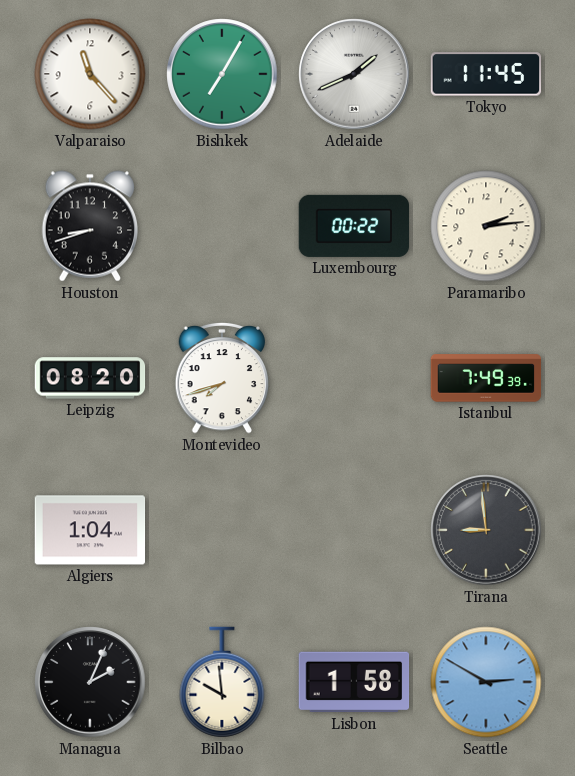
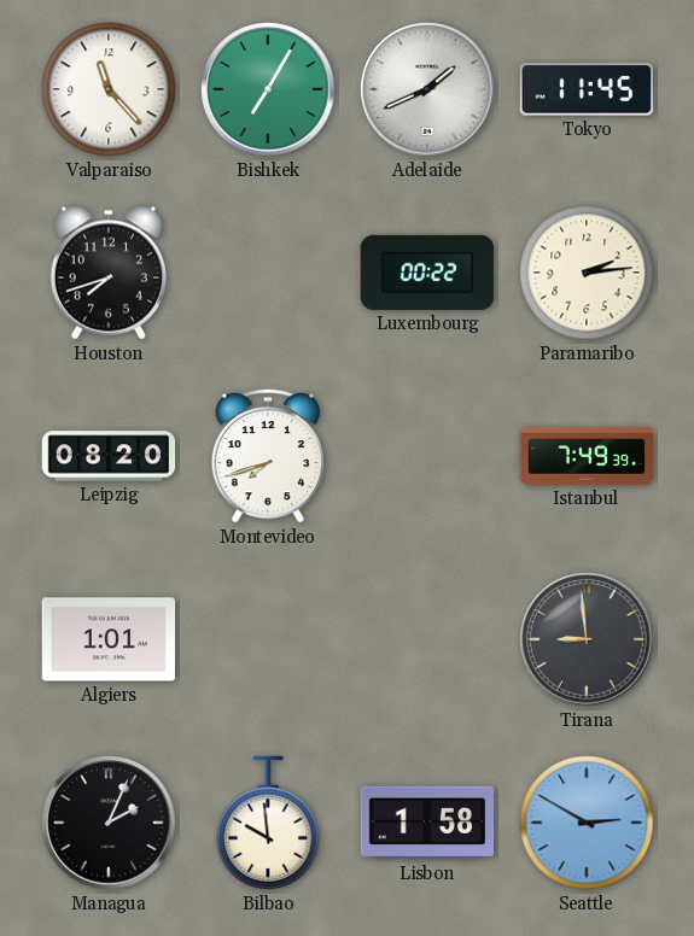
Houston: 8:42 -> 7:42 (107, 273)
Algiers: 1:04 -> 1:01 (109, 639)
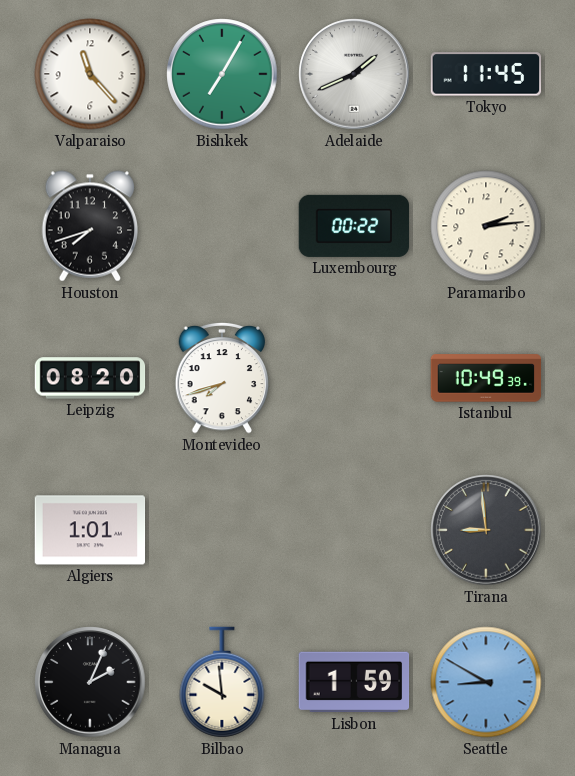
Istanbul: 7:49 -> 10:49 (486, 378)
Lisbon: 1:58 -> 1:59 (354, 682)
Seattle: 2:50 -> 8:50 (486, 682)
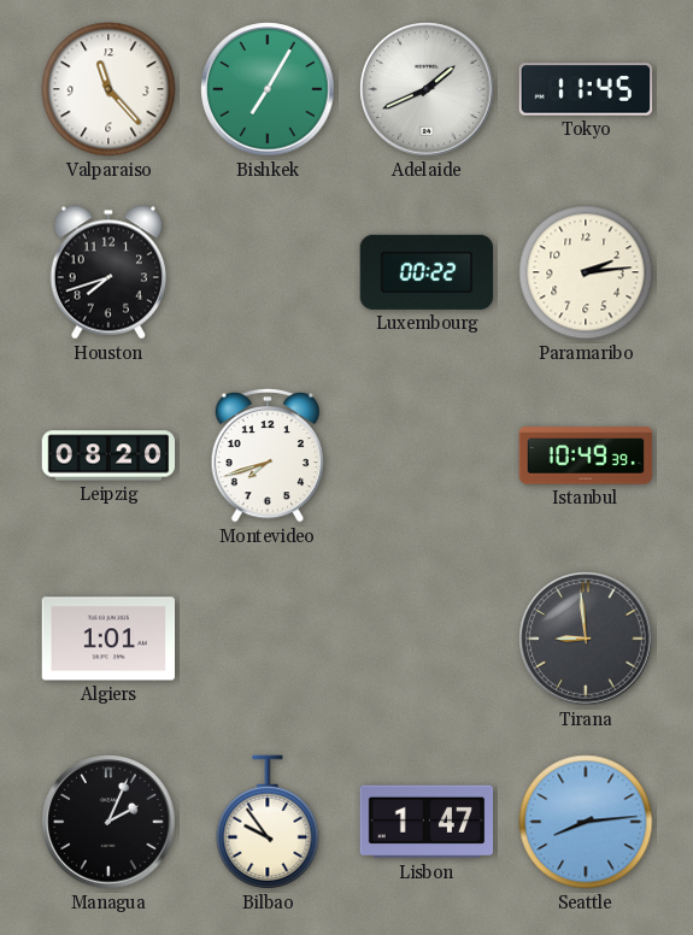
Bilbao: 9:59 -> 9:54 (268, 822)
Lisbon: 1:59 -> 1:47 (427, 822)
Seattle: 8:50 -> 8:14 (586, 822)
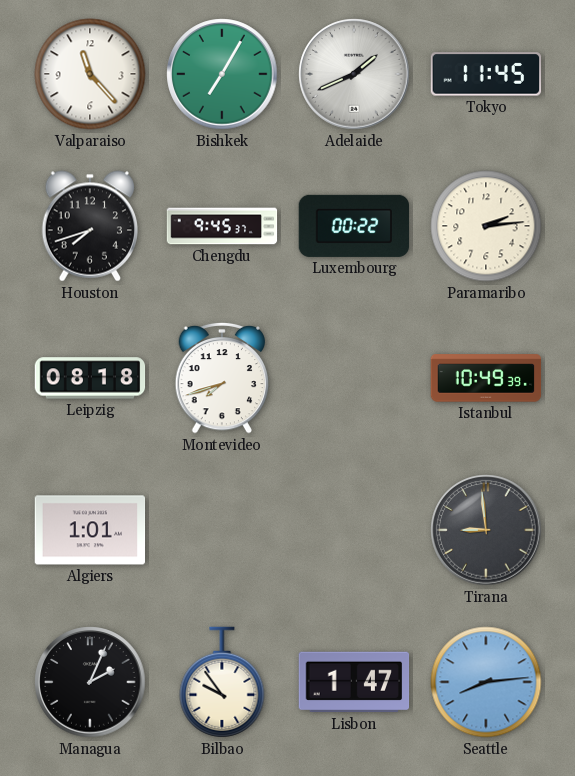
Chengdu: none -> 9:45 (222, 226)
Leipzig: 08:20 -> 08:18 (90, 378)
